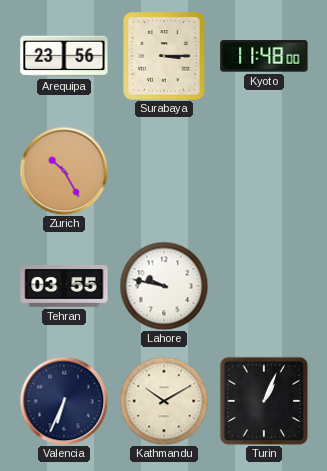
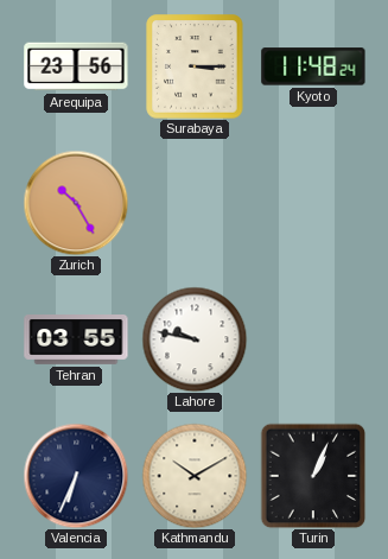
Kyoto: 11:48:00 -> 11:48:24 (313, 66)
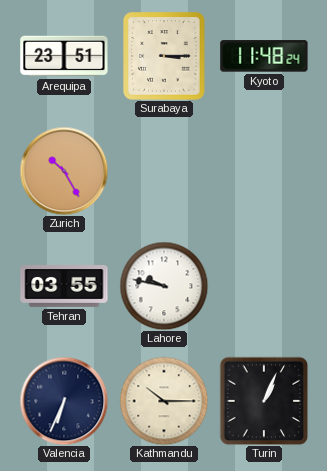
Arequipa: 23:56 -> 23:51 (64, 56)
Kathmandu: 10:10 -> 10:15 (164, 401)
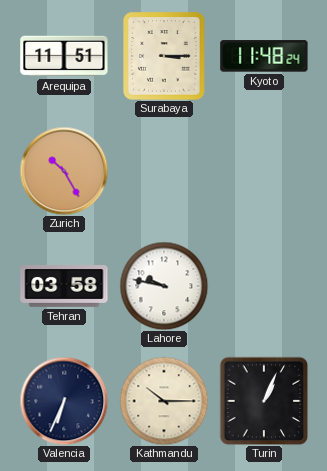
Arequipa: 23:51 -> 11:51 (64, 56)
Tehran: 03:55 -> 03:58 (64, 287)
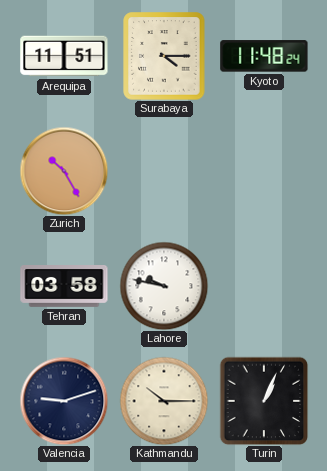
Surabaya: 3:15 -> 4:15 (164, 56)
Valencia: 6:34 -> 9:12 (64, 401)
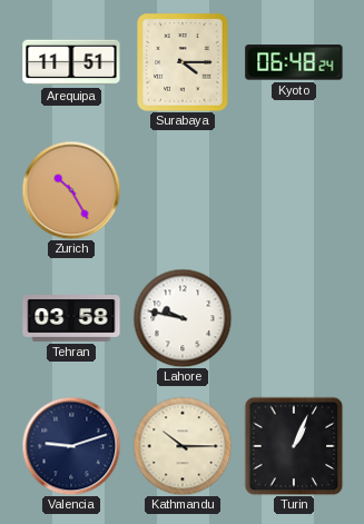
Kyoto: 11:48 -> 06:48 (294, 62)
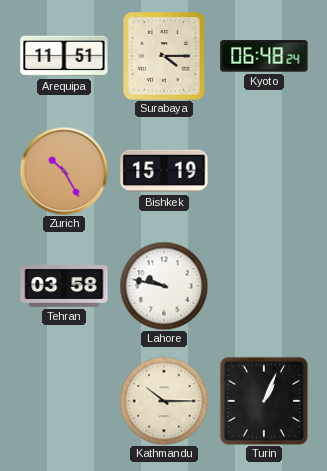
Bishkek: none -> 15:19 (164, 171)
Valencia: 9:12 -> none (71, 446)
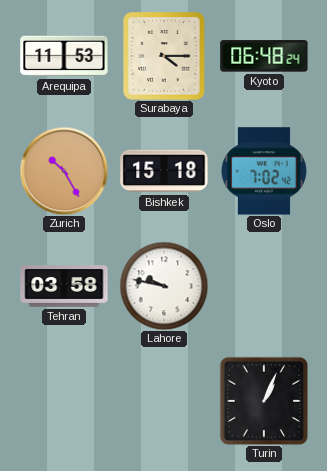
Arequipa: 11:51 -> 11:53 (64, 56)
Bishkek: 15:19 -> 15:18 (164, 171)
Oslo: none -> 7:02 (264, 171)
Kathmandu: 10:15 -> none (164, 401)
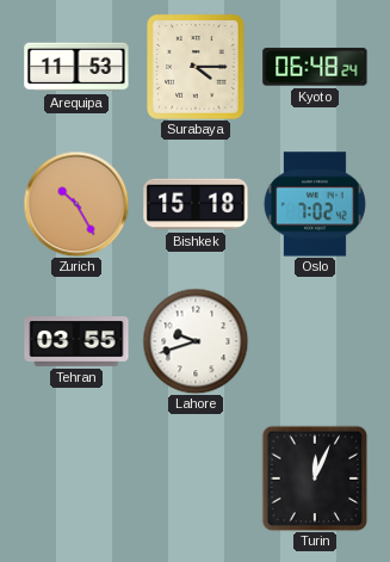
Tehran: 03:58 -> 03:55 (76, 342)
Lahore: 9:47 -> 9:42 (196, 341)
Turin: 1:04 -> 12:04 (315, 478)
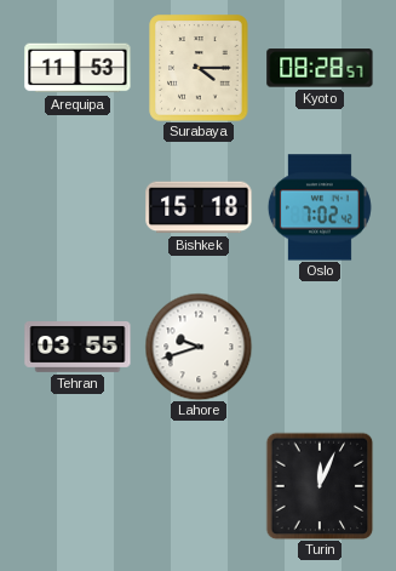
Kyoto: 06:48 -> 08:28 (320, 68)
Zurich: 10:25 -> none (76, 204)
